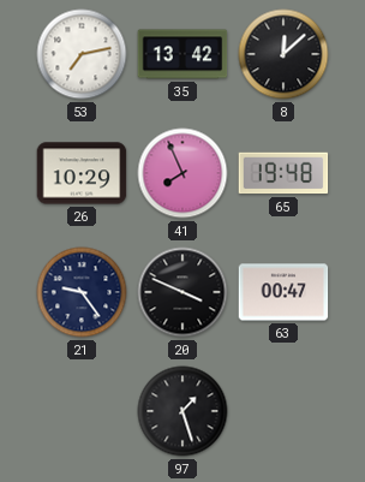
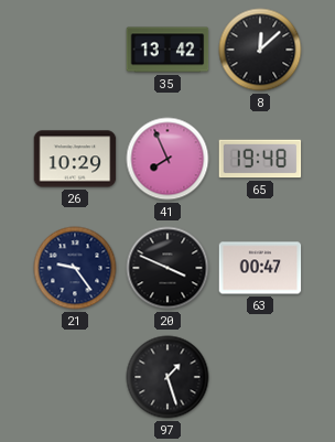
53: 7:13 -> none (82, 54)
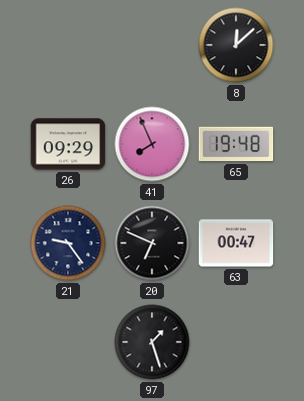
35: 13:42 -> none (167, 50)
26: 10:29 -> 09:29 (68, 144)
20: 3:49 -> 6:49 (152, 243)
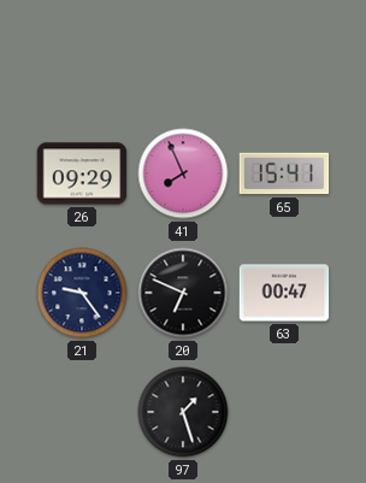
8: 12:08 -> none (236, 45)
65: 19:48 -> 15:41 (284, 173)
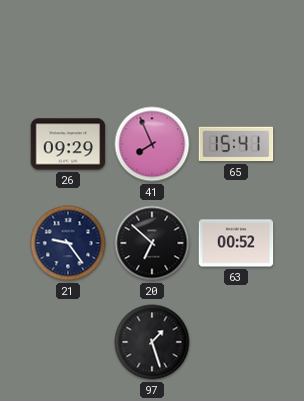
20: 6:49 -> 6:52 (152, 243)
63: 00:47 -> 00:52 (236, 243)
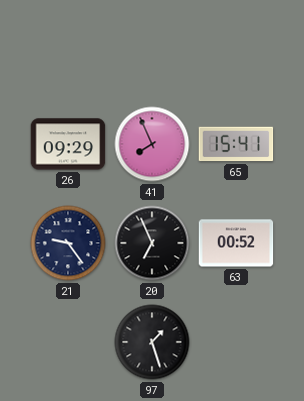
20: 6:52 -> 6:56 (152, 243)
